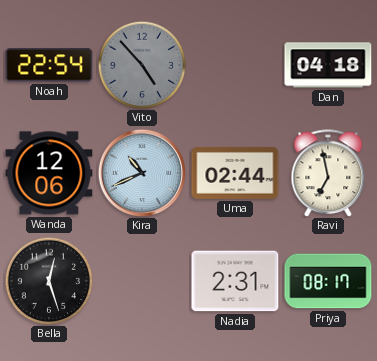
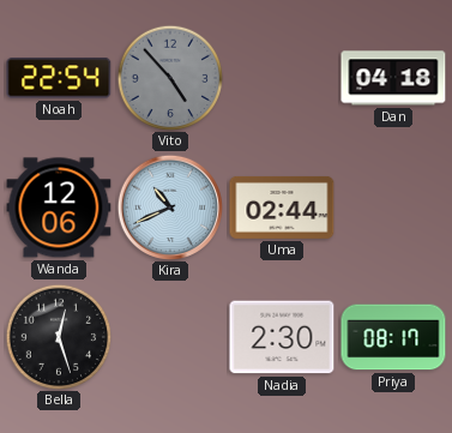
Ravi: 6:58 -> none (328, 173)
Nadia: 2:31 -> 2:30 (282, 337)
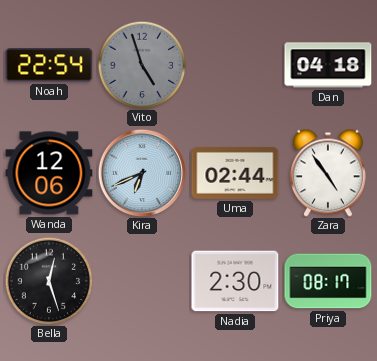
Vito: 4:53 -> 4:57 (142, 65)
Kira: 10:41 -> 6:41 (141, 172)
Zara: none -> 4:54 (329, 173)
